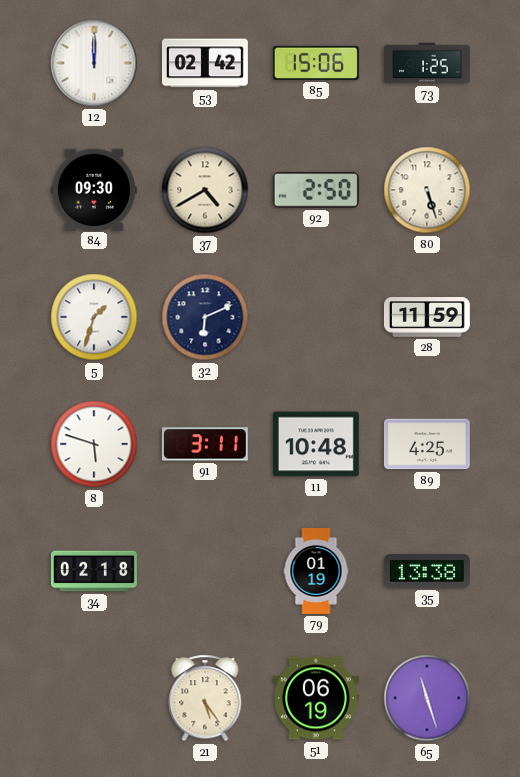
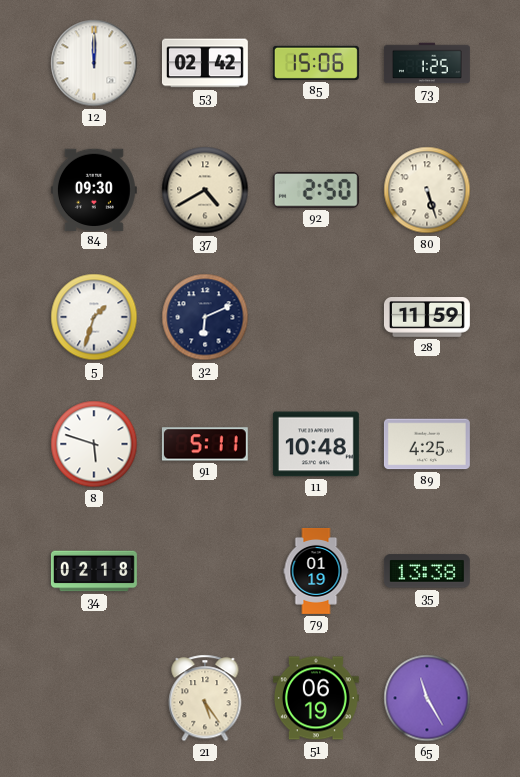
91: 3:11 -> 5:11 (205, 444)
65: 11:27 -> 11:25 (427, 698)
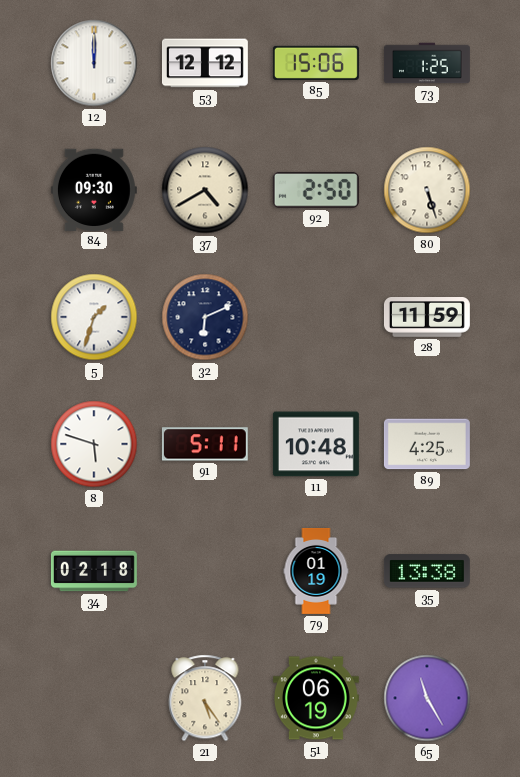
53: 02:42 -> 12:12 (205, 63)
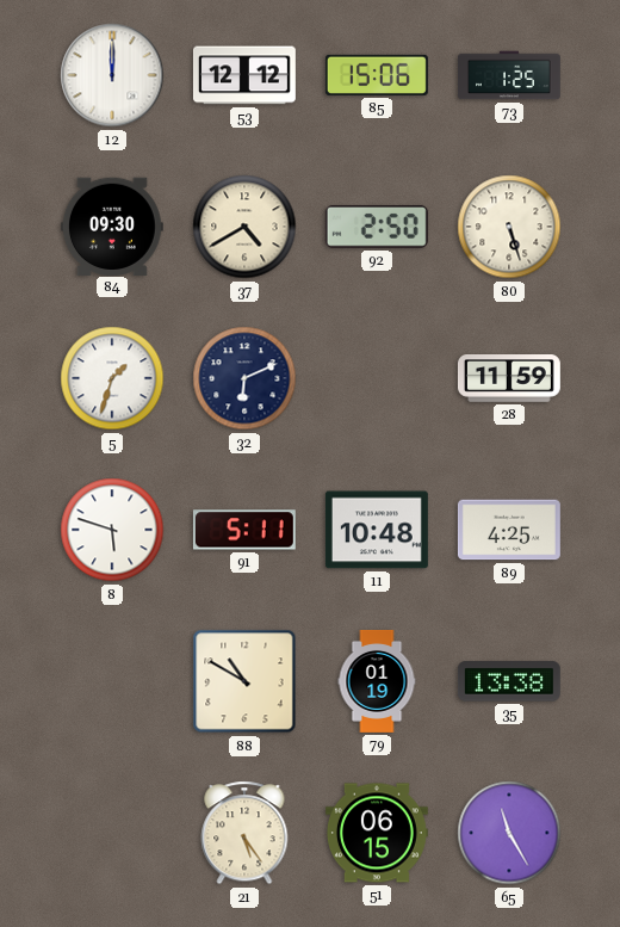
34: 02:18 -> none (94, 571)
88: none -> 10:50 (244, 681)
51: 06:19 -> 06:15 (377, 833)
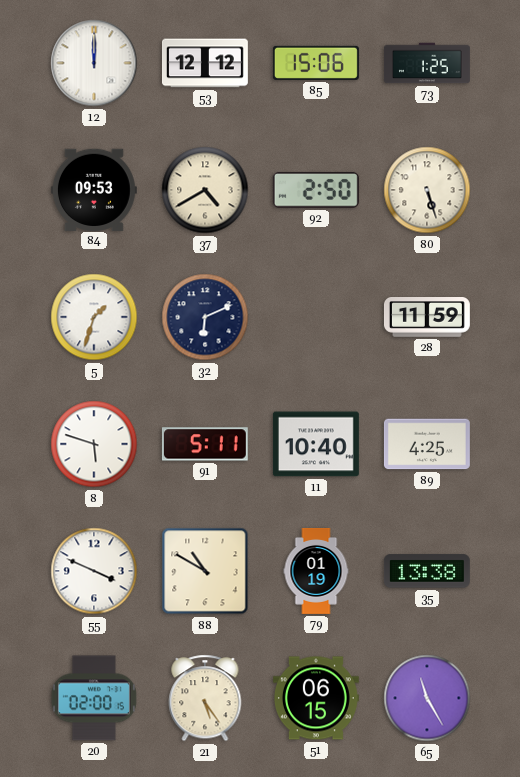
84: 09:30 -> 09:53 (94, 189)
11: 10:48 -> 10:40 (316, 444)
55: none -> 3:49 (94, 571)
20: none -> 02:00 (94, 698)
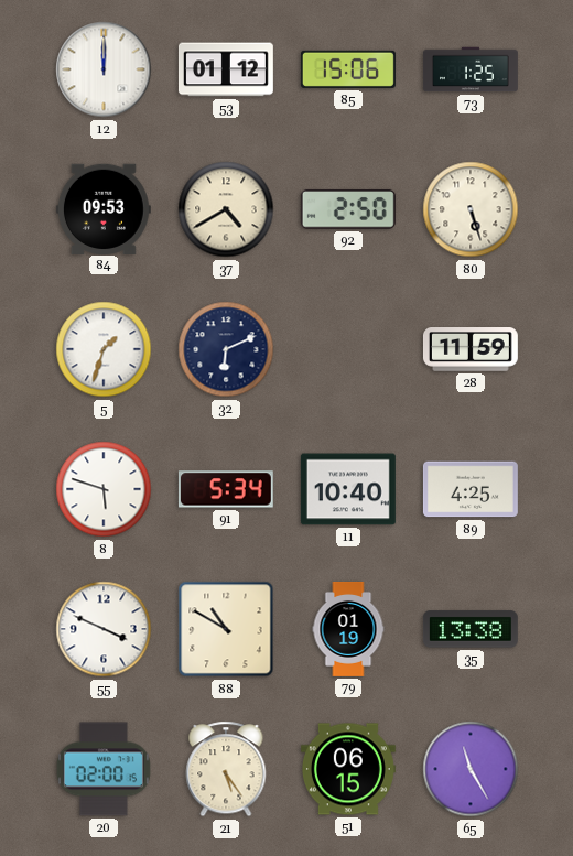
53: 12:12 -> 01:12 (226, 69)
91: 5:11 -> 5:34 (226, 489)
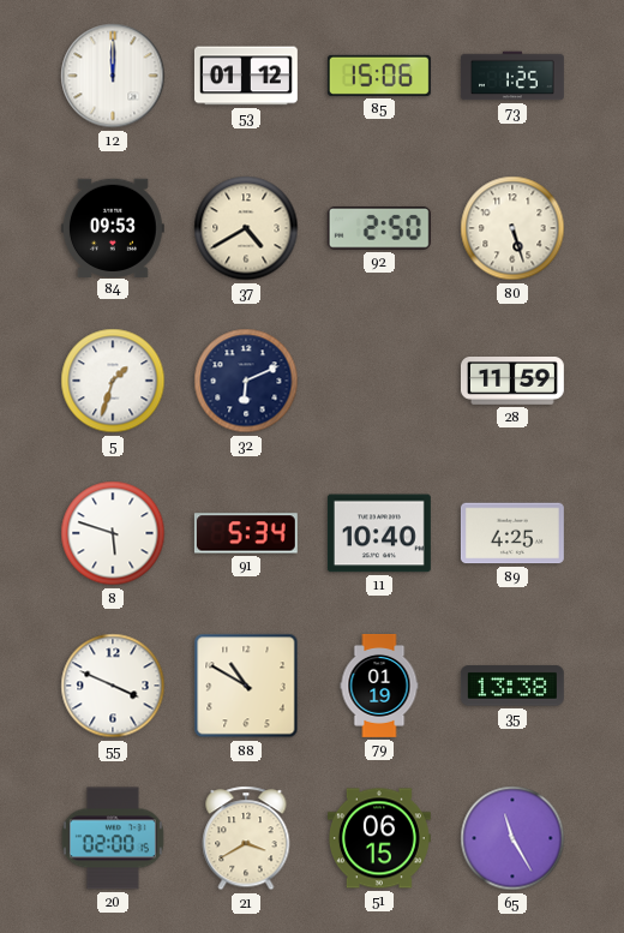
21: 5:24 -> 3:40 (246, 838)
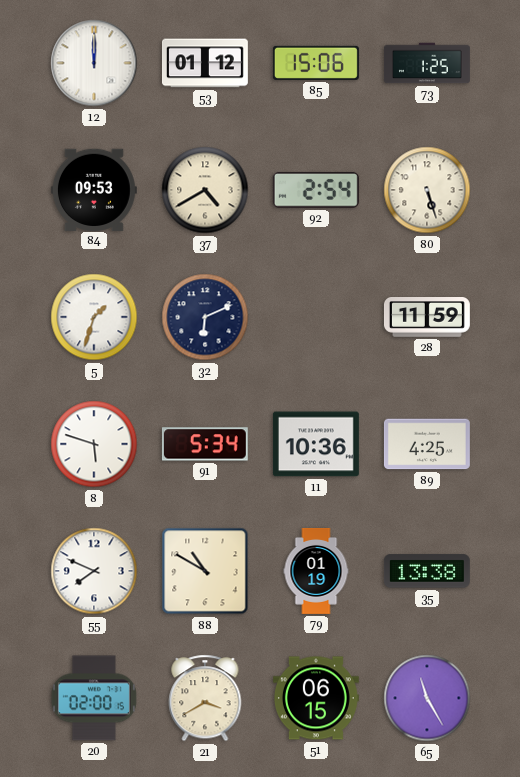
92: 2:50 -> 2:54 (316, 190)
11: 10:40 -> 10:36 (316, 444)
55: 3:49 -> 7:49 (94, 571)
